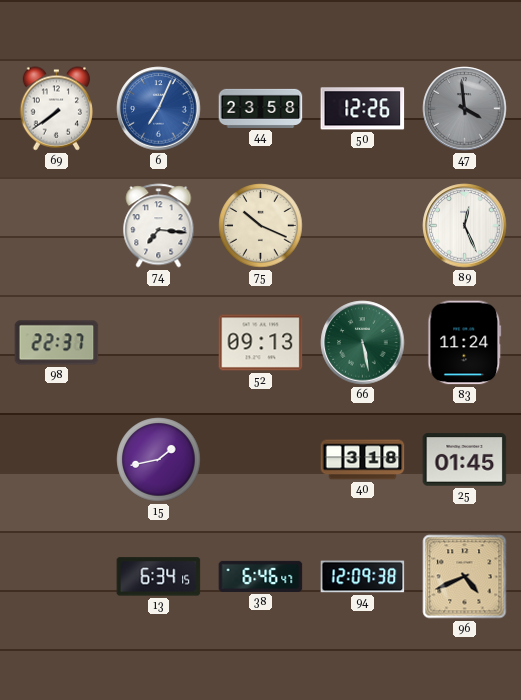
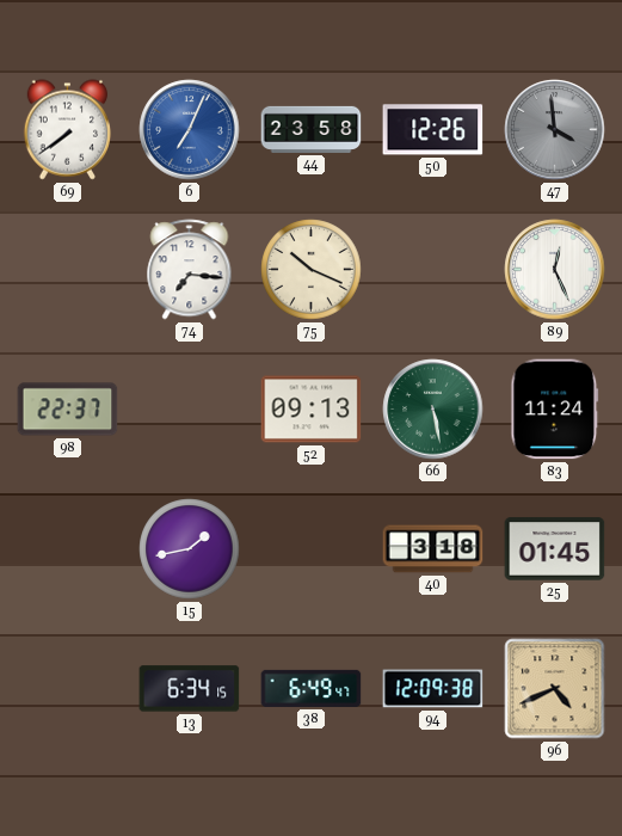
38: 6:46 -> 6:49 (312, 688)
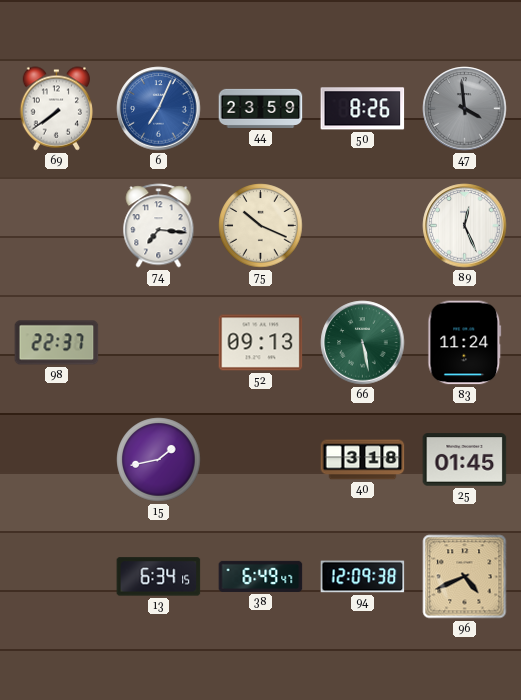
44: 23:58 -> 23:59 (261, 108)
50: 12:26 -> 8:26 (363, 109)
